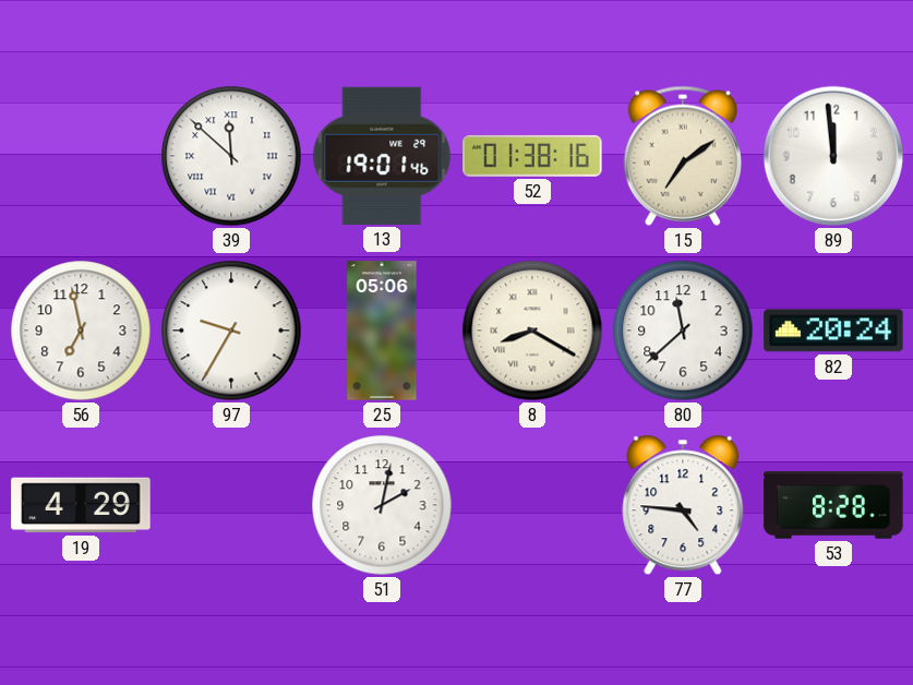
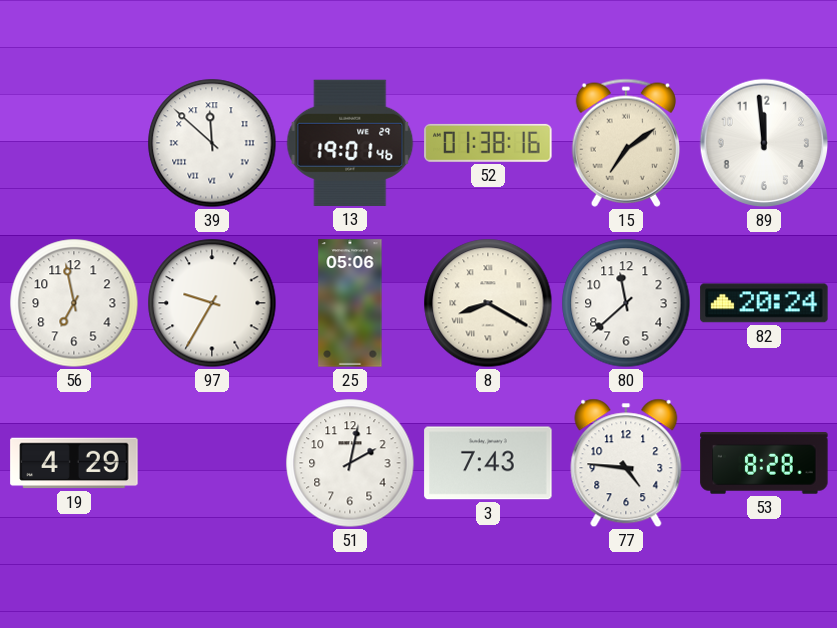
3: none -> 7:43 (488, 463)
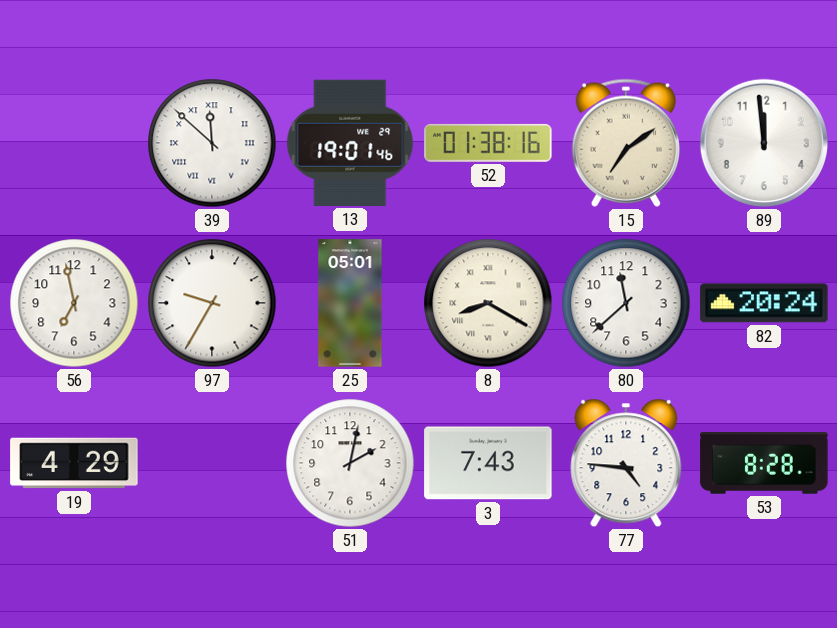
25: 05:06 -> 05:01 (350, 303)
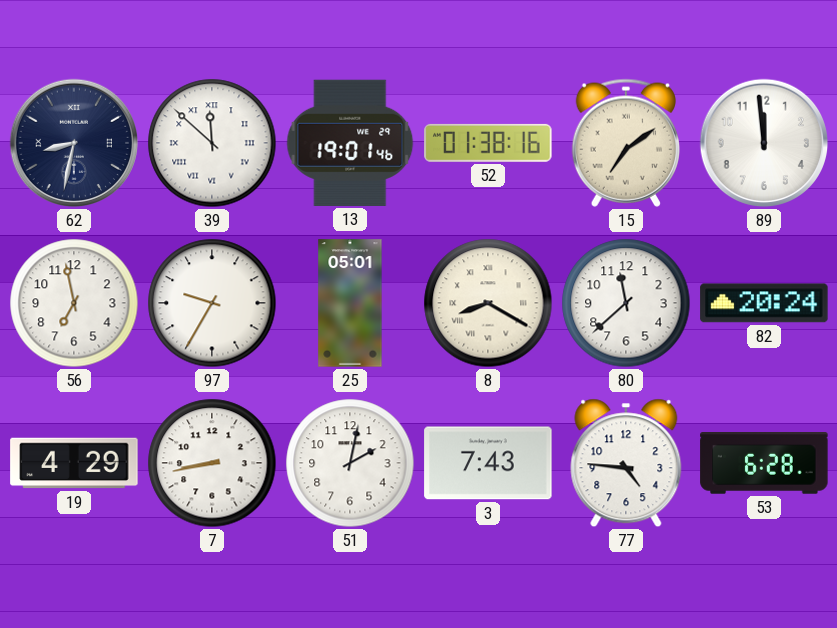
62: none -> 8:32 (74, 143)
7: none -> 8:43 (212, 463)
53: 8:28 -> 6:28 (764, 464)
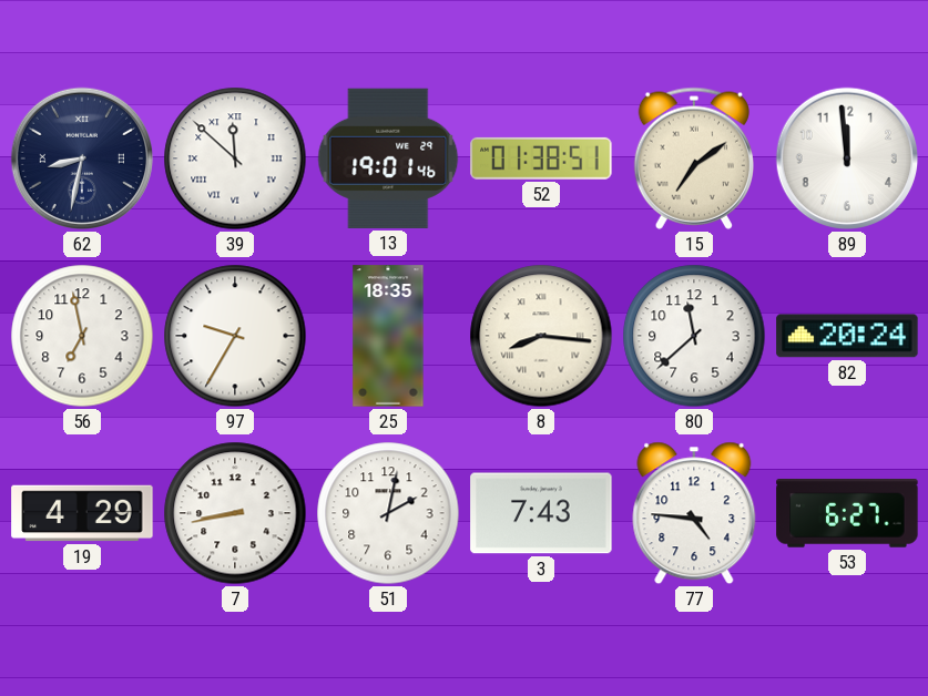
52: 01:38:16 -> 01:38:51 (541, 158)
25: 05:01 -> 18:35 (388, 336)
8: 8:20 -> 8:16 (541, 336)
53: 6:28 -> 6:27 (847, 514)
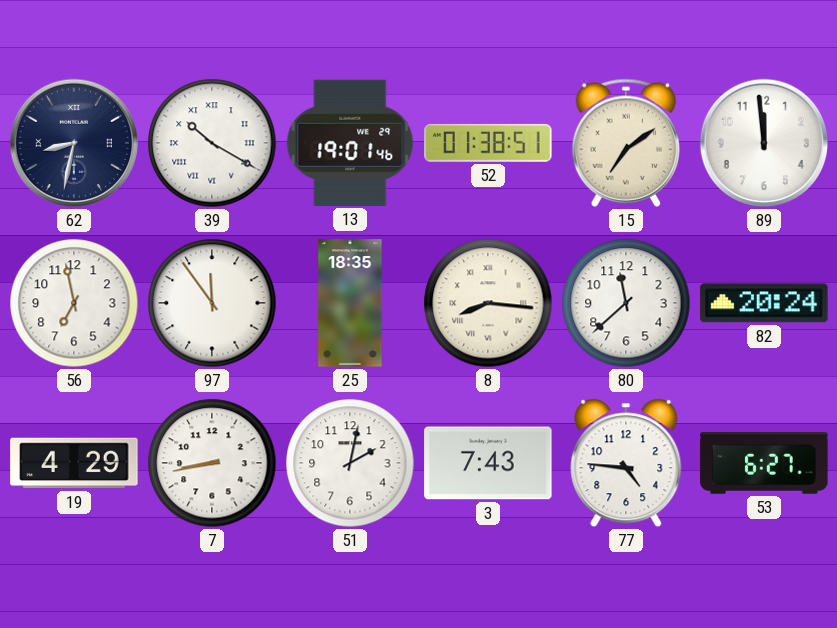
39: 11:52 -> 10:20 (212, 143)
97: 9:35 -> 11:54 (212, 303)
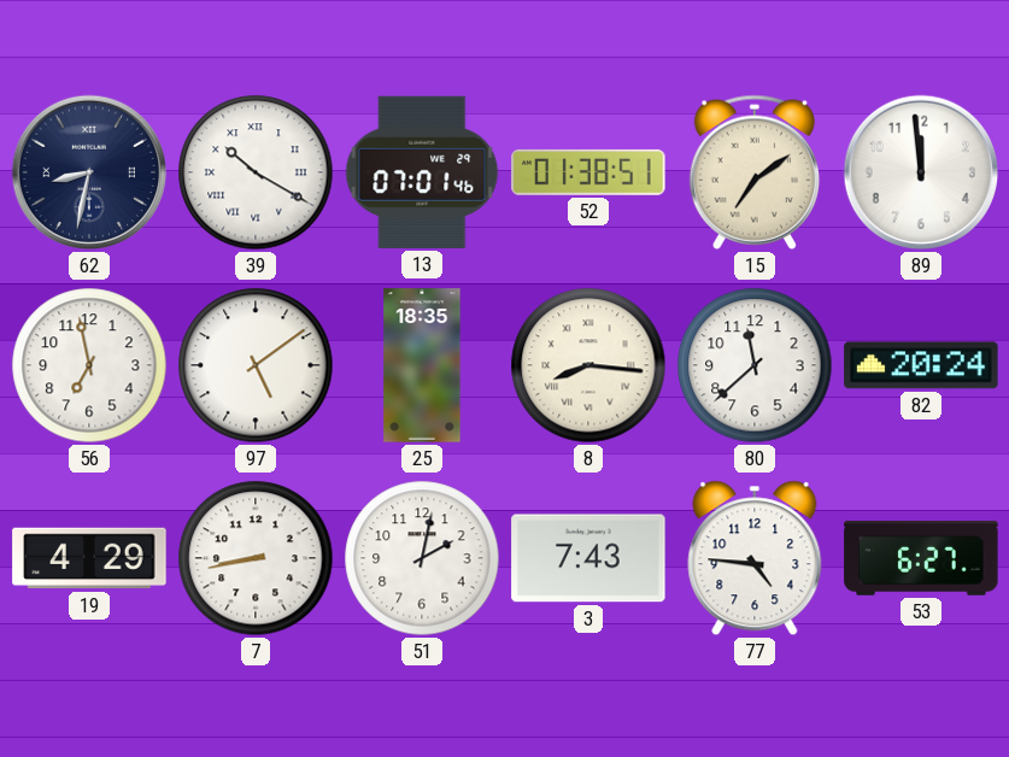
13: 19:01 -> 07:01 (422, 172)
97: 11:54 -> 5:09 (256, 365)
